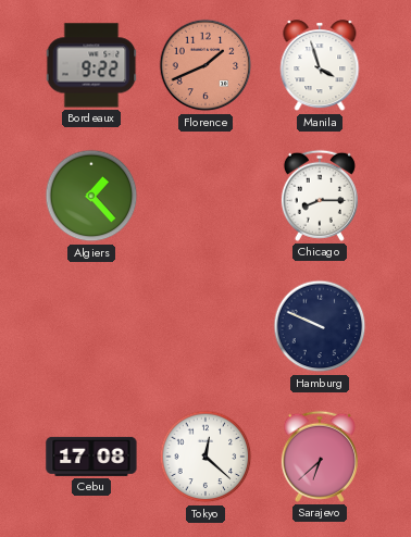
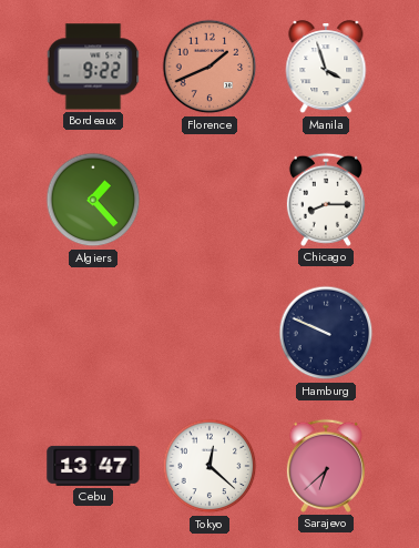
Cebu: 17:08 -> 13:47 (93, 466)
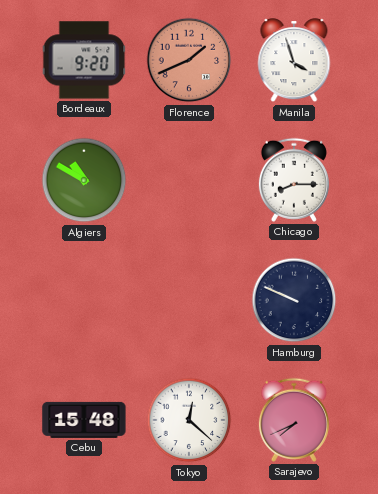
Bordeaux: 9:22 -> 9:20 (84, 60)
Algiers: 1:23 -> 10:50 (84, 180)
Cebu: 13:47 -> 15:48 (84, 420)
Sarajevo: 6:38 -> 7:41 (294, 420)
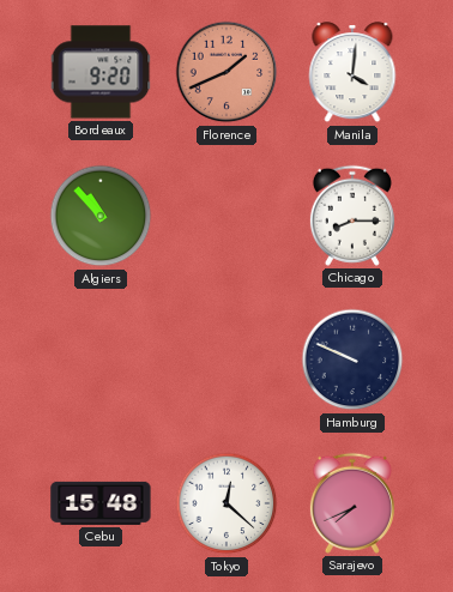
Manila: 3:57 -> 4:01 (352, 73)
Algiers: 10:50 -> 10:53 (101, 216)
